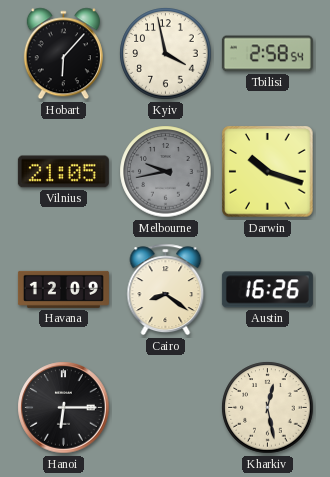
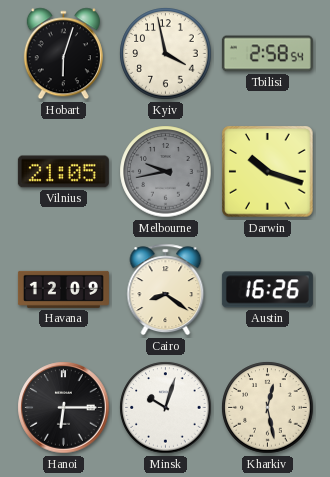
Hobart: 6:07 -> 6:03 (63, 54)
Minsk: none -> 10:03 (166, 408)
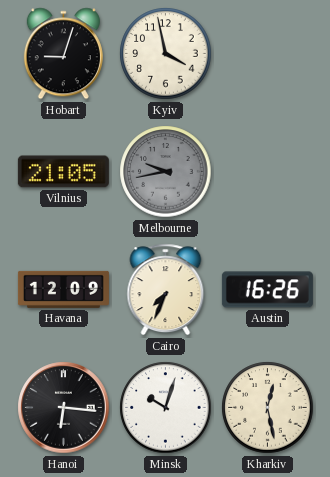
Hobart: 6:03 -> 9:03 (63, 54)
Tbilisi: 2:58 -> none (267, 54)
Darwin: 10:18 -> none (268, 172)
Cairo: 8:21 -> 7:34 (166, 290)
Hanoi: 6:15 -> 6:16 (64, 408)
